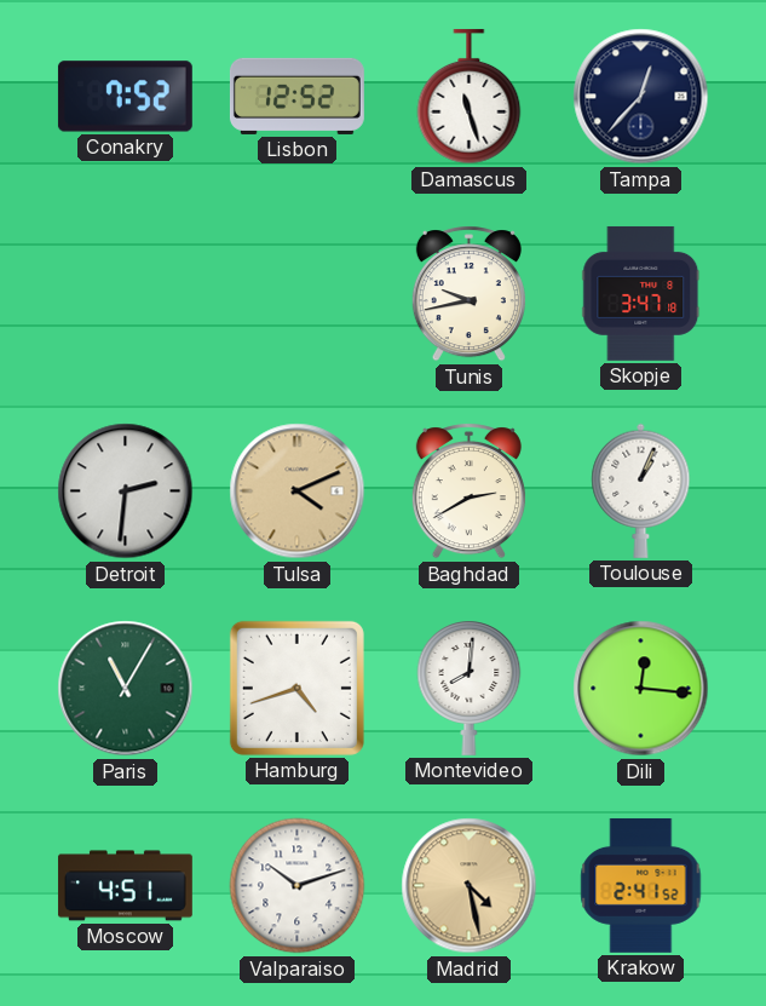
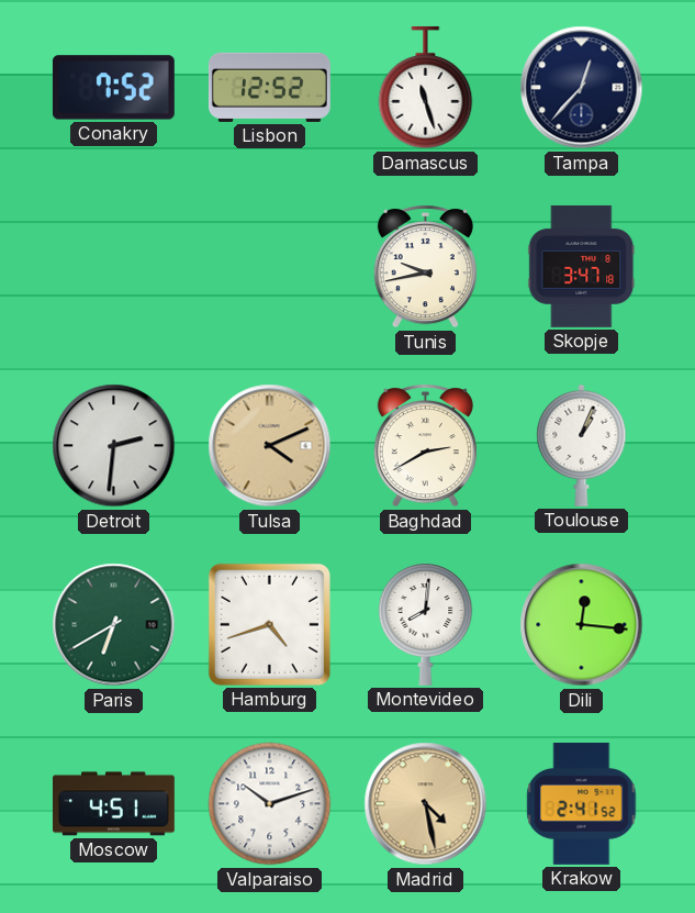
Paris: 11:05 -> 6:40 (114, 625)
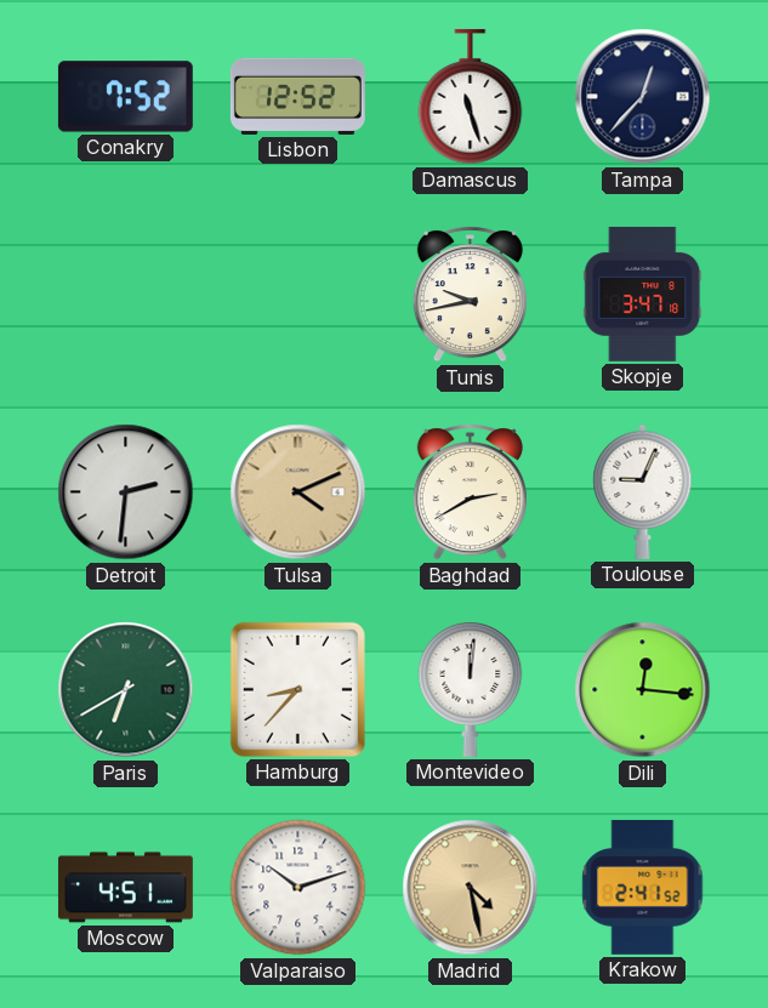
Toulouse: 1:04 -> 9:04 (643, 491)
Hamburg: 4:42 -> 8:37 (297, 689)
Montevideo: 8:01 -> 12:01 (471, 689)
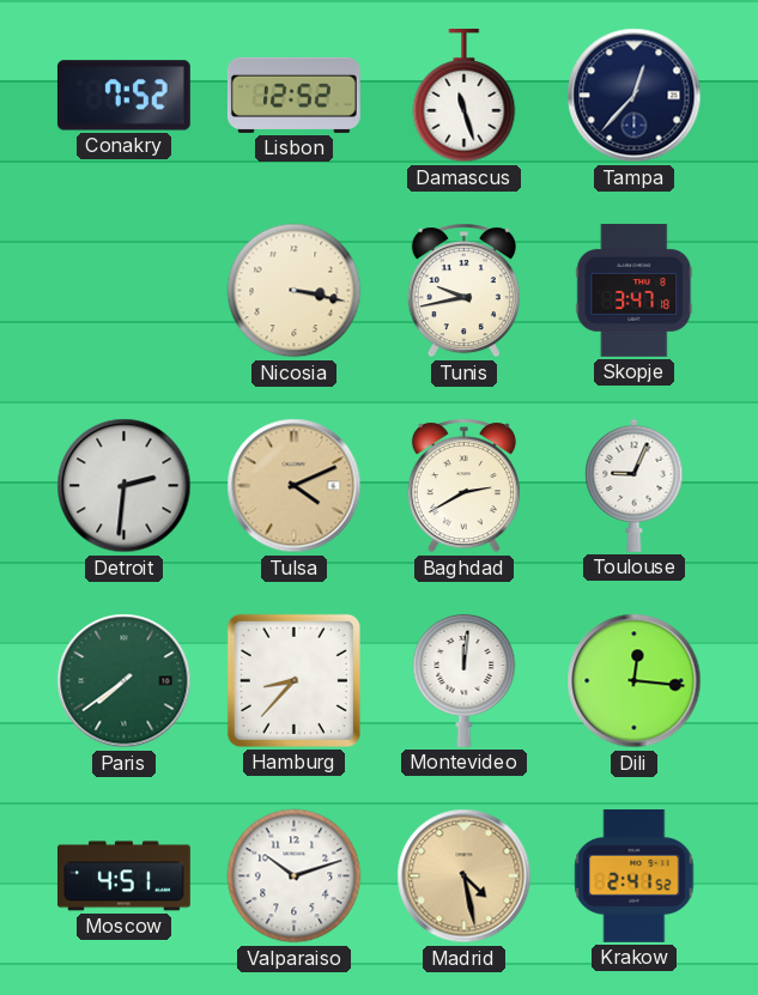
Nicosia: none -> 3:17 (295, 291)
Paris: 6:40 -> 7:39 (125, 681)
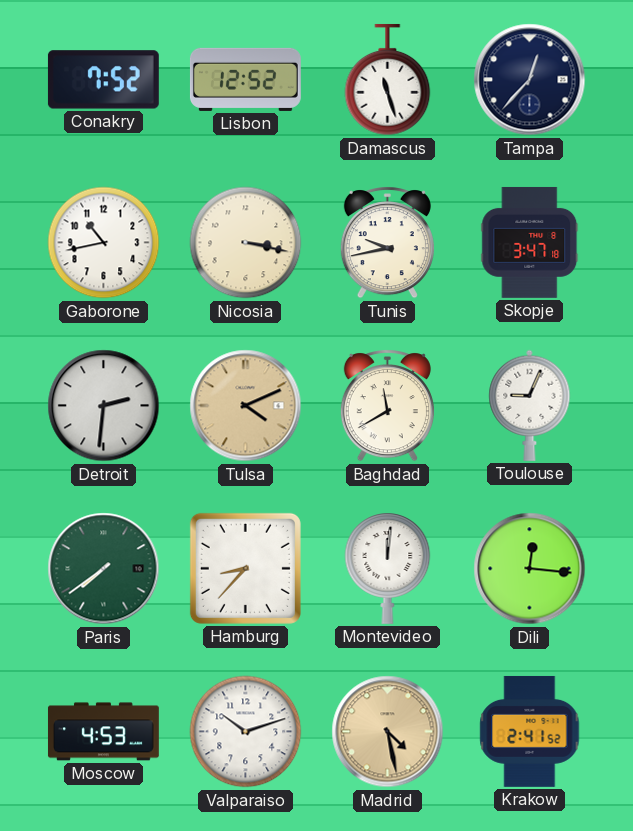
Gaborone: none -> 10:43 (104, 243)
Baghdad: 2:40 -> 11:40 (387, 406)
Moscow: 4:51 -> 4:53 (103, 732)
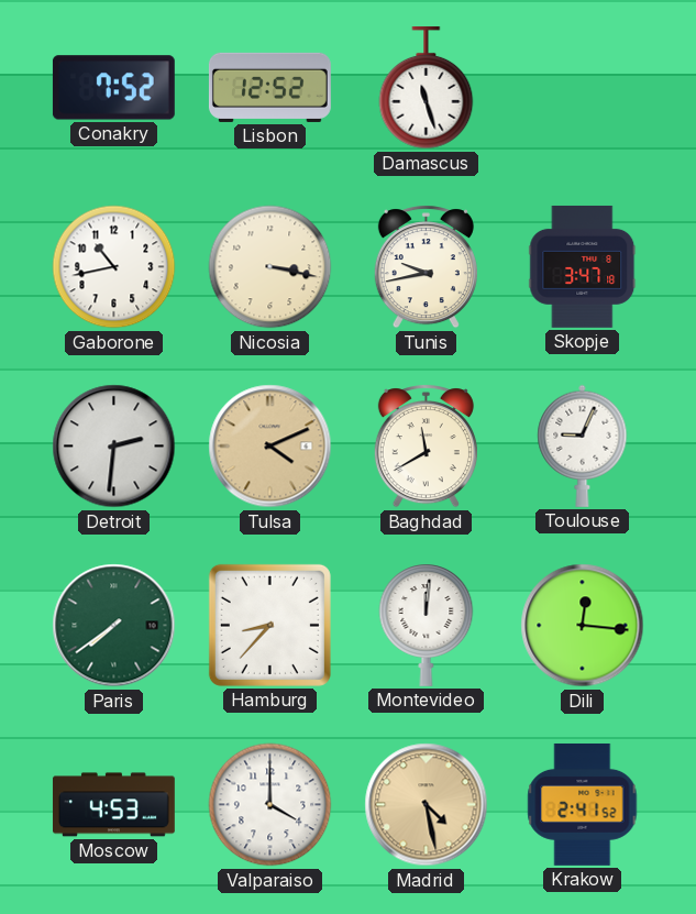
Tampa: 12:37 -> none (530, 80)
Valparaiso: 10:12 -> 4:00 (270, 805)
